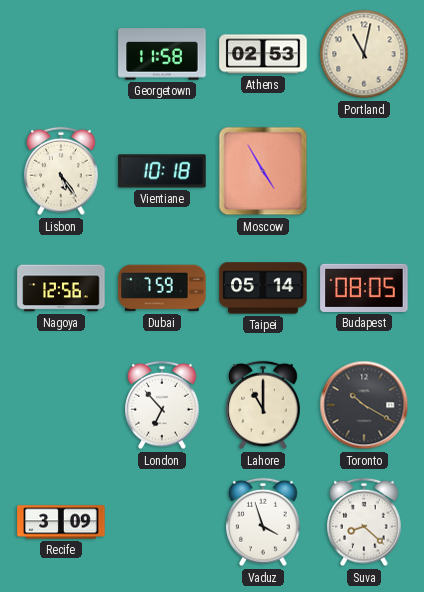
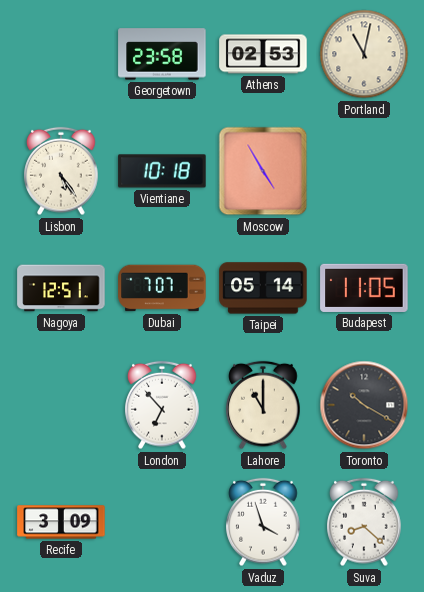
Georgetown: 11:58 -> 23:58 (162, 54)
Nagoya: 12:56 -> 12:51 (61, 288)
Dubai: 7:59 -> 7:07 (162, 288)
Budapest: 08:05 -> 11:05 (364, 288)
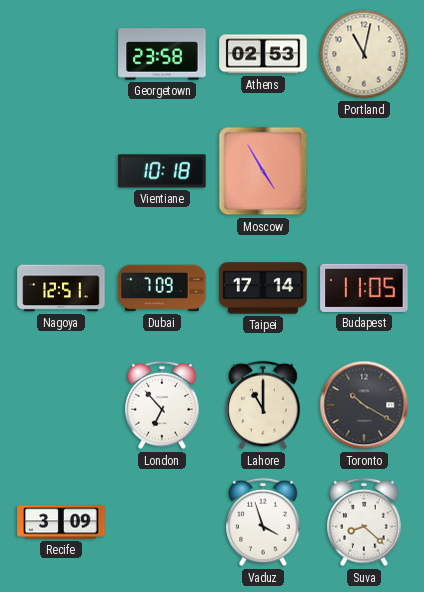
Lisbon: 5:24 -> none (61, 171)
Dubai: 7:07 -> 7:09 (162, 288)
Taipei: 05:14 -> 17:14 (263, 288)
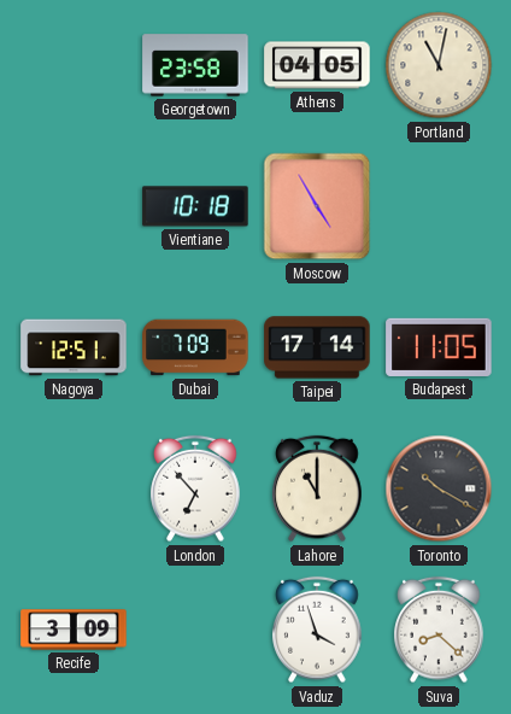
Athens: 02:53 -> 04:05 (317, 65)
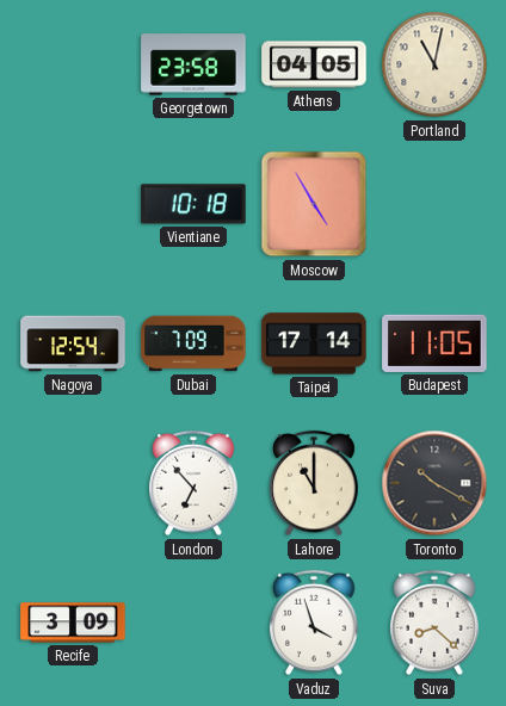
Nagoya: 12:51 -> 12:54 (73, 343)
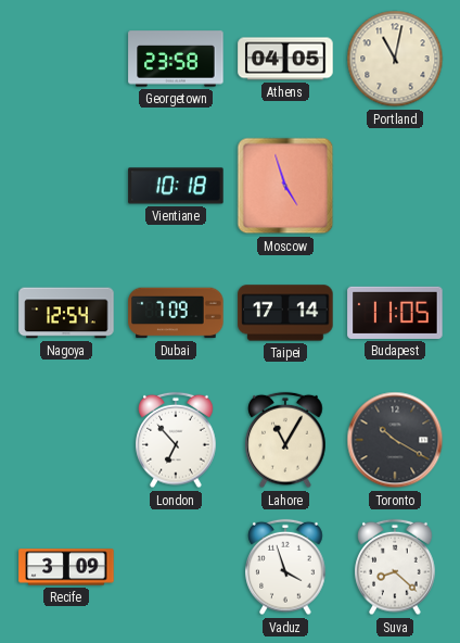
Moscow: 4:55 -> 4:57 (285, 186)
Lahore: 11:00 -> 11:05 (285, 440)
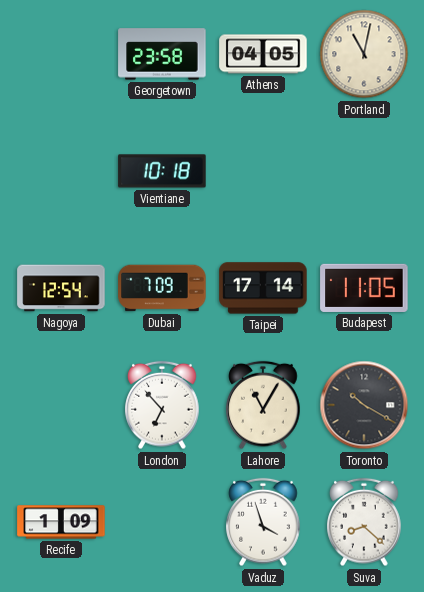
Moscow: 4:57 -> none (285, 186)
Recife: 3:09 -> 1:09 (61, 522)
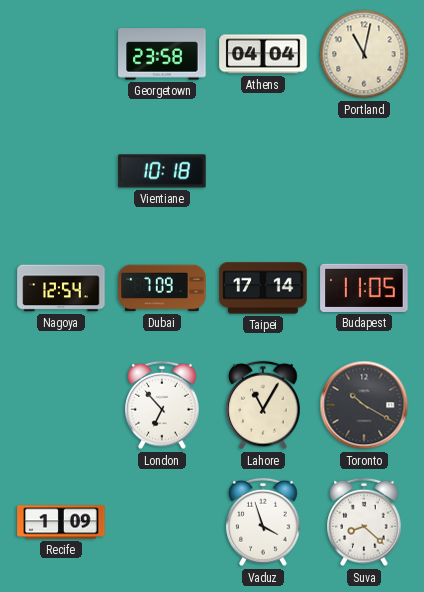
Athens: 04:05 -> 04:04 (263, 54)
